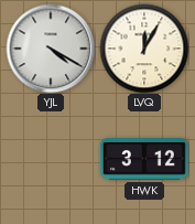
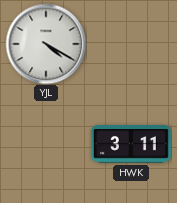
LVQ: 12:05 -> none (144, 49)
HWK: 3:12 -> 3:11 (131, 145)
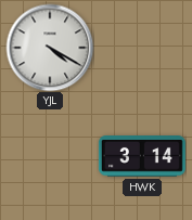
HWK: 3:11 -> 3:14 (142, 157)
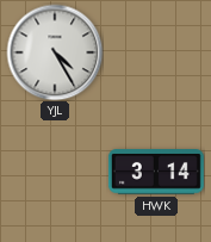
YJL: 4:20 -> 4:25 (55, 52)
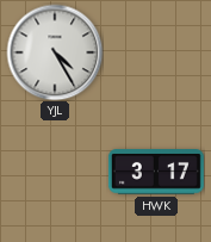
HWK: 3:14 -> 3:17 (156, 173)
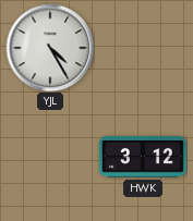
HWK: 3:17 -> 3:12 (143, 158)
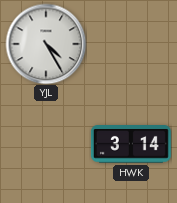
HWK: 3:12 -> 3:14 (131, 145)
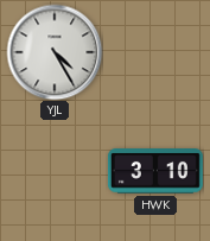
HWK: 3:14 -> 3:10 (155, 172)
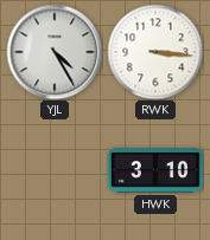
RWK: none -> 3:16 (155, 52)
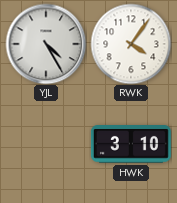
RWK: 3:16 -> 4:06 (131, 44)
